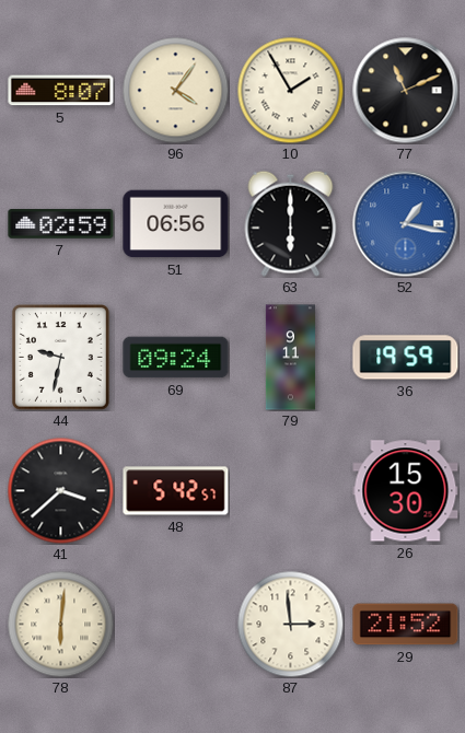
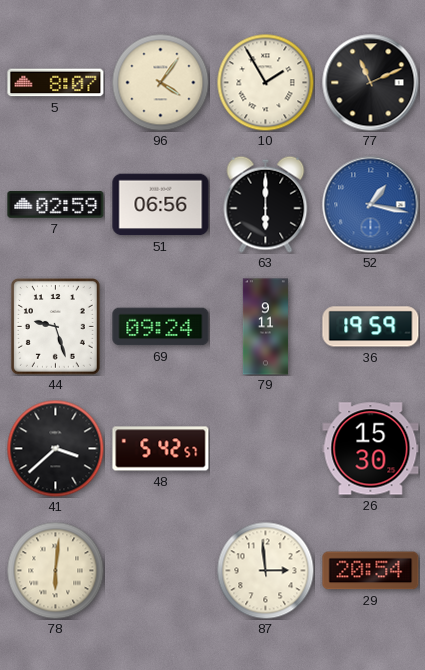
44: 9:32 -> 9:27 (55, 327)
29: 21:52 -> 20:54 (371, 571)
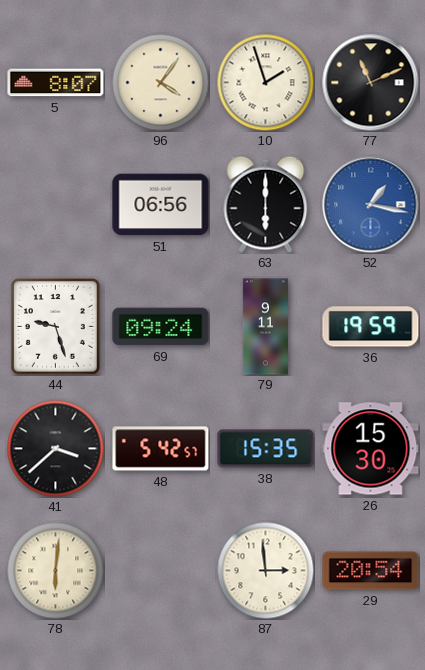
10: 1:55 -> 1:57 (265, 82)
7: 02:59 -> none (56, 205)
38: none -> 15:35 (266, 449)
